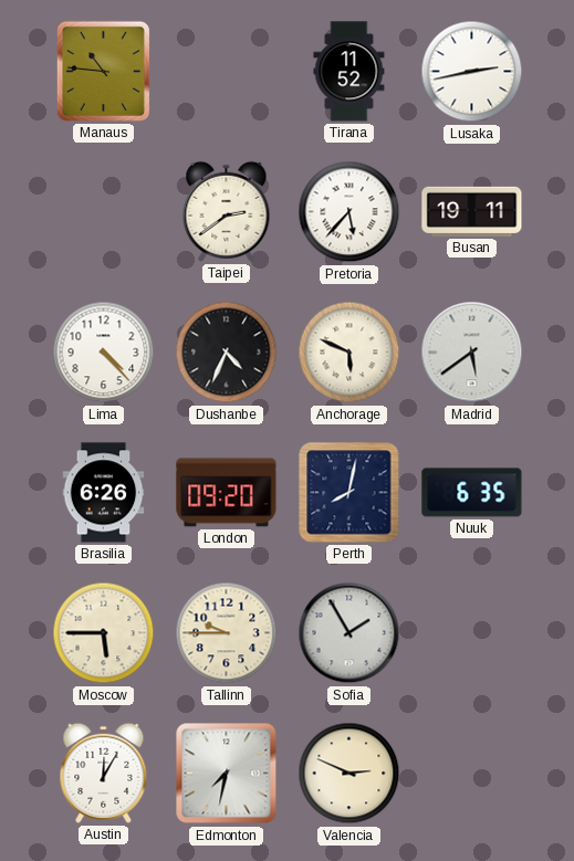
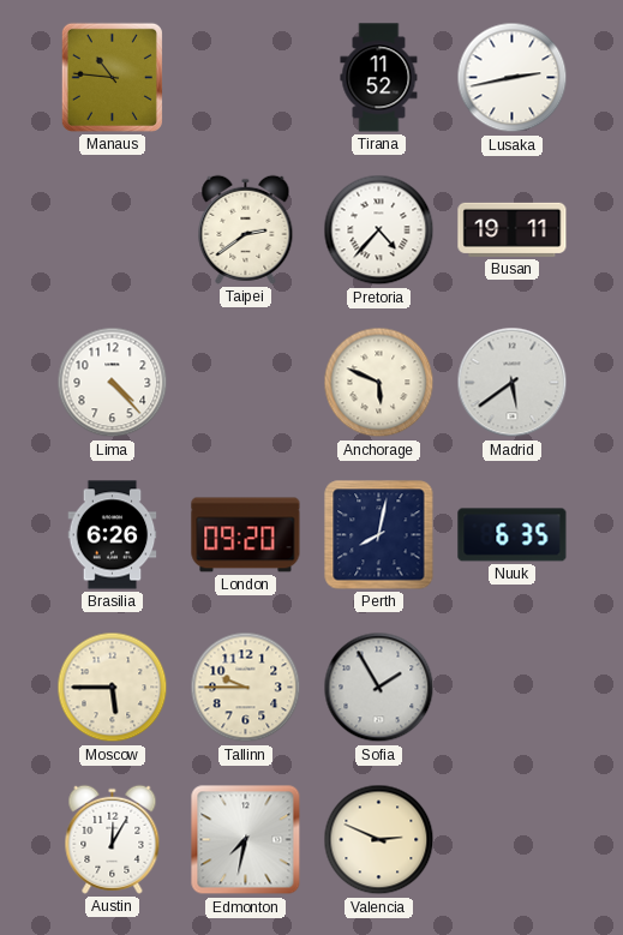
Pretoria: 5:37 -> 4:37 (379, 230)
Dushanbe: 4:34 -> none (227, 353)
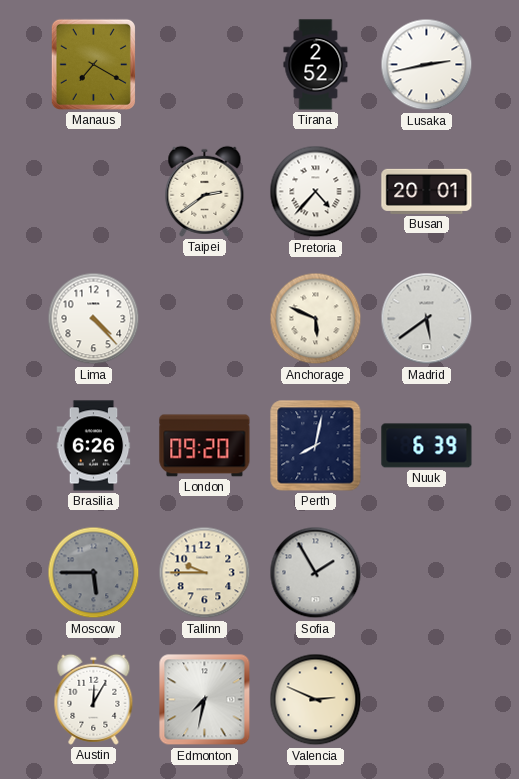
Manaus: 10:46 -> 7:20 (93, 64)
Tirana: 11:52 -> 2:52 (316, 65)
Busan: 19:11 -> 20:01 (427, 191)
Nuuk: 6:35 -> 6:39 (427, 446)
Moscow dial: cream -> grey (94, 573)
